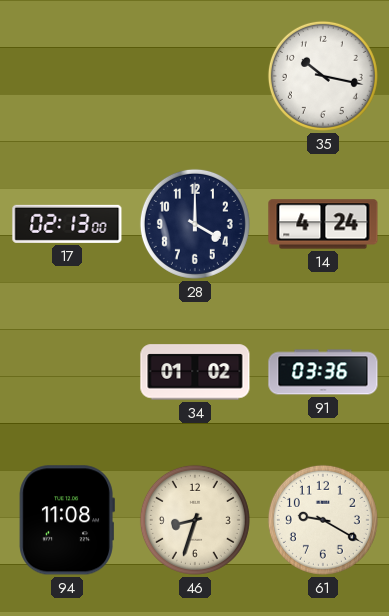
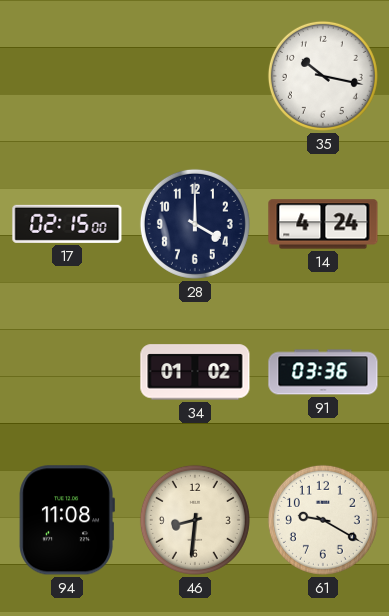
17: 02:13 -> 02:15 (67, 224)
46: 8:33 -> 8:31 (195, 520)
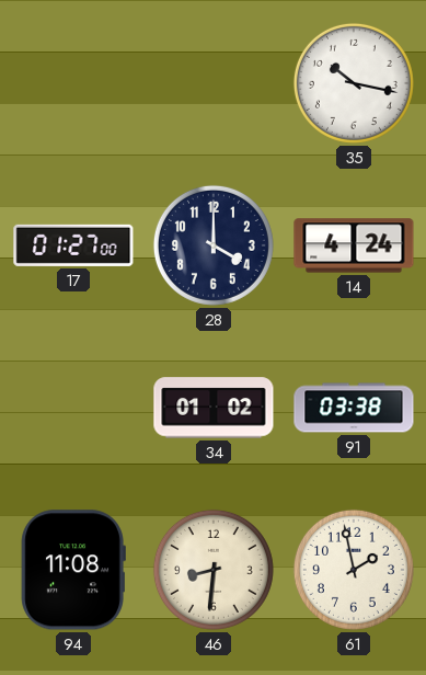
17: 02:15 -> 01:27 (73, 245)
91: 03:36 -> 03:38 (354, 408)
61: 9:20 -> 1:58 (354, 570)
